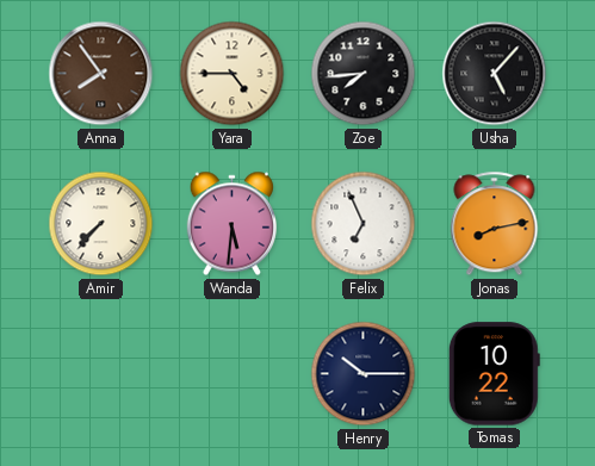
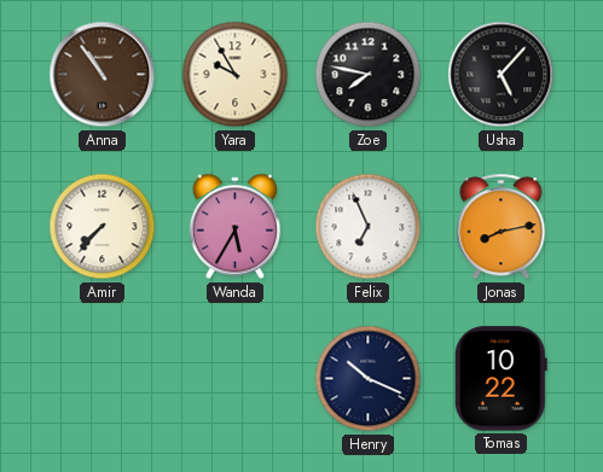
Anna: 7:54 -> 10:54 (103, 75)
Yara: 4:45 -> 9:55 (236, 75)
Zoe: 7:44 -> 7:47 (369, 75)
Wanda: 5:31 -> 5:35 (234, 227)
Henry: 10:15 -> 10:19 (369, 379)
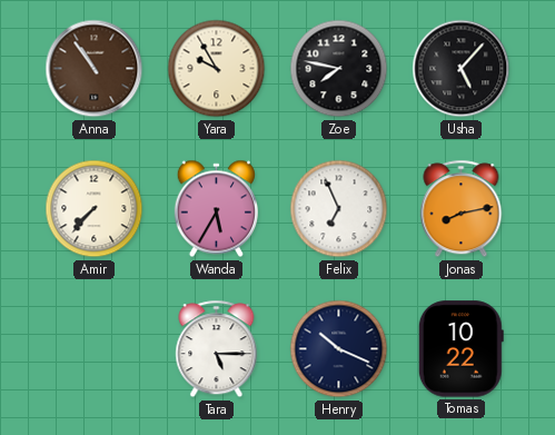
Tara: none -> 5:15 (217, 349)
